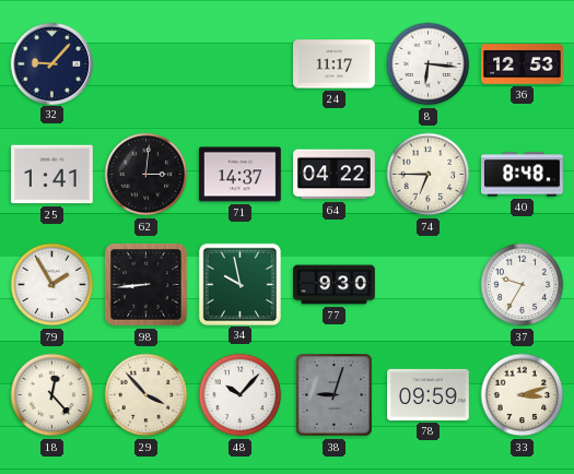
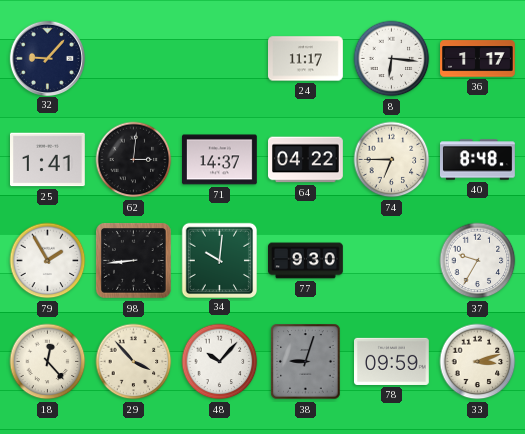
36: 12:53 -> 1:17 (478, 59)
34: 9:58 -> 10:01 (219, 260)
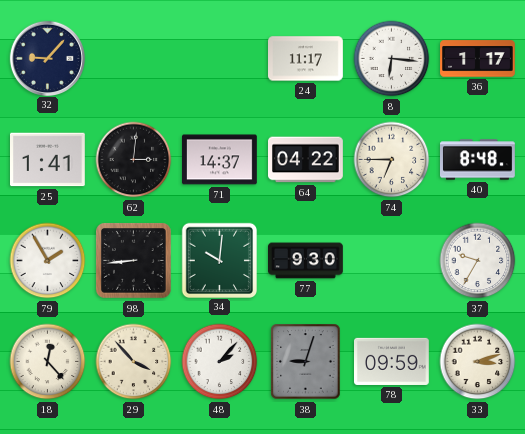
48: 10:07 -> 2:07 (220, 362)
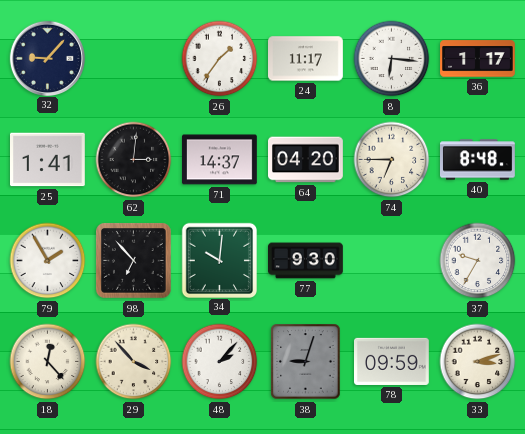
26: none -> 1:36 (220, 59)
64: 04:22 -> 04:20 (306, 160)
98: 8:44 -> 6:53 (134, 261)
